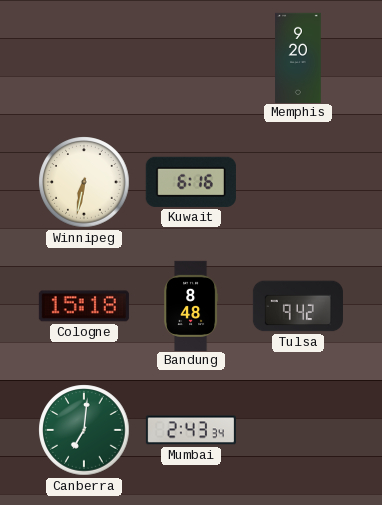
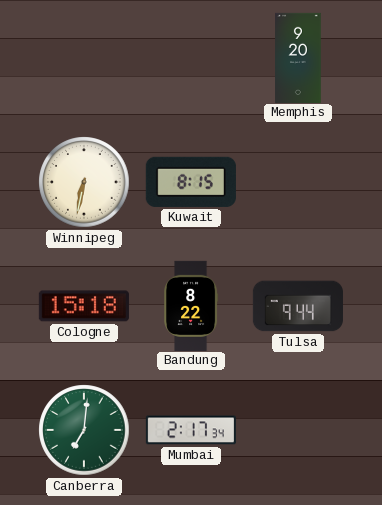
Kuwait: 6:16 -> 8:15 (191, 182)
Bandung: 8:48 -> 8:22 (192, 305)
Tulsa: 9:42 -> 9:44 (298, 306)
Mumbai: 2:43 -> 2:17 (191, 430)
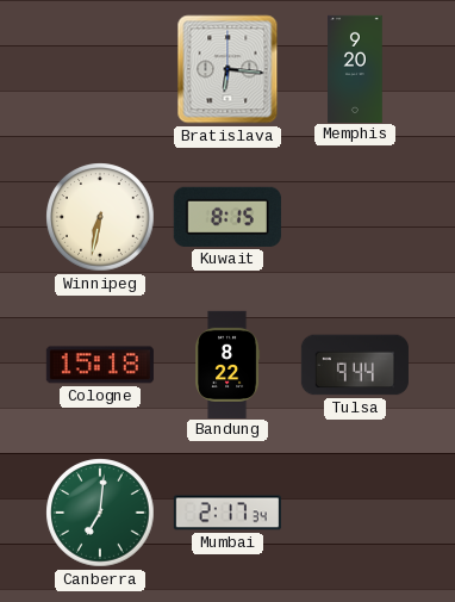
Bratislava: none -> 6:16 (227, 69)
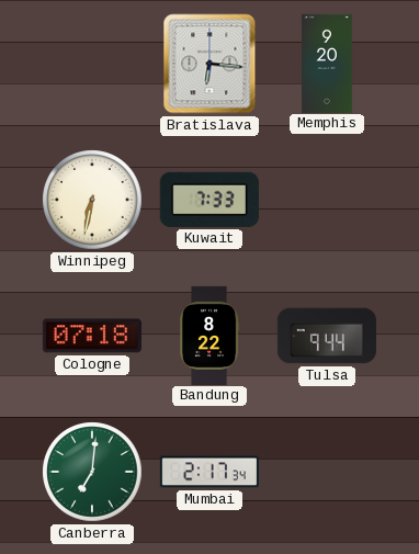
Kuwait: 8:15 -> 7:33 (209, 200)
Cologne: 15:18 -> 07:18 (92, 336)
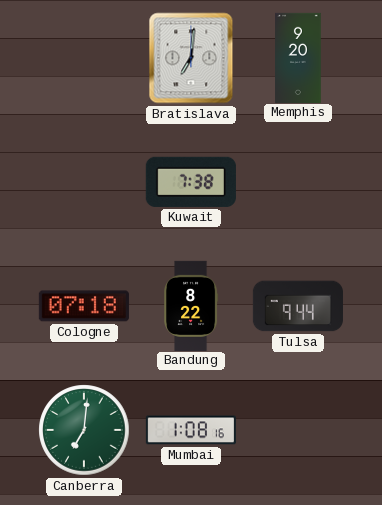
Bratislava: 6:16 -> 7:01 (191, 58)
Winnipeg: 6:32 -> none (92, 200)
Kuwait: 7:33 -> 7:38 (191, 182)
Mumbai: 2:17 -> 1:08 (191, 430)
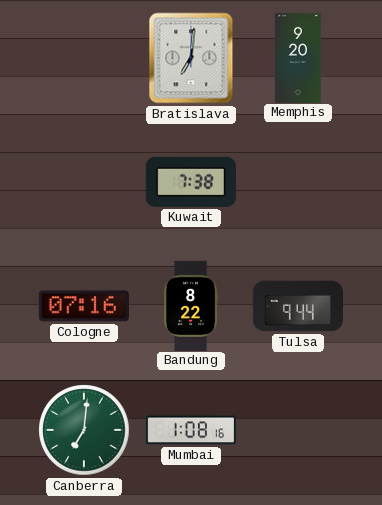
Cologne: 07:18 -> 07:16 (84, 306)
